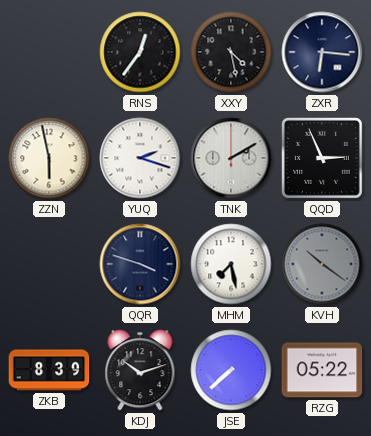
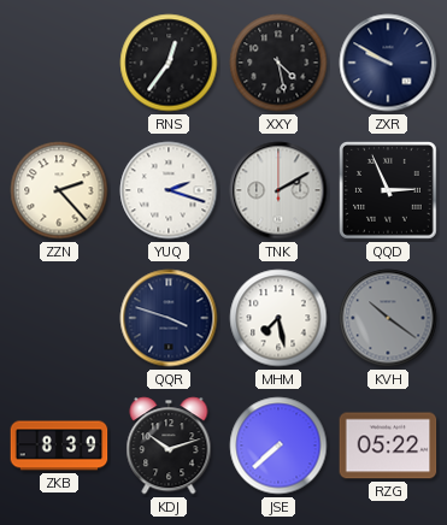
ZXR: 6:16 -> 9:50 (388, 63)
ZZN: 5:58 -> 2:23 (59, 190)
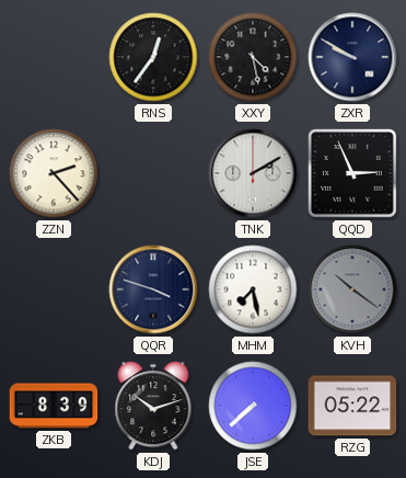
YUQ: 2:18 -> none (169, 190)
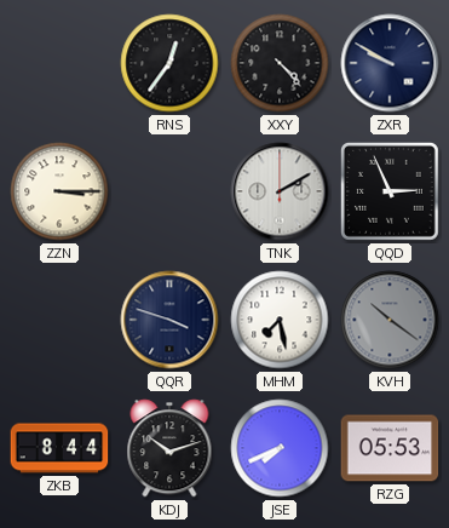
XXY: 4:28 -> 4:23 (280, 63)
ZZN: 2:23 -> 3:15 (59, 191)
ZKB: 8:39 -> 8:44 (59, 448)
JSE: 7:38 -> 7:41 (280, 448)
RZG: 05:22 -> 05:53 (390, 448)
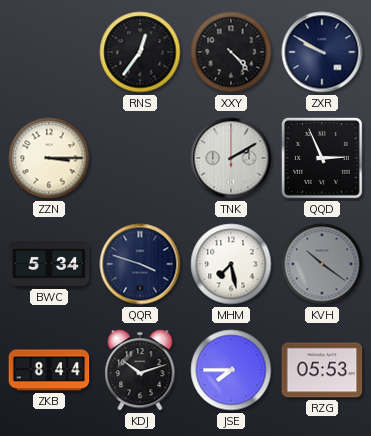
BWC: none -> 5:34 (49, 265)
JSE: 7:41 -> 7:45 (231, 370)
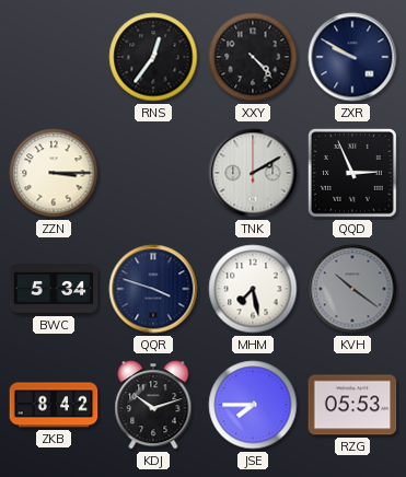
ZKB: 8:44 -> 8:42 (54, 405)
